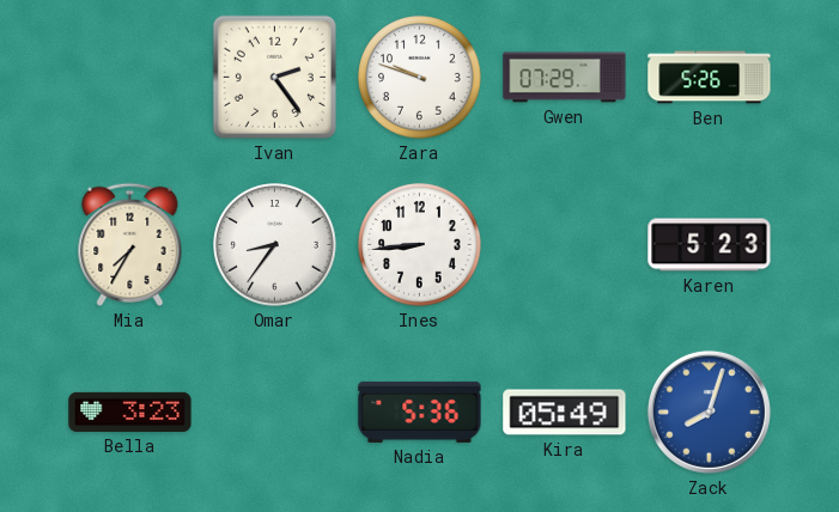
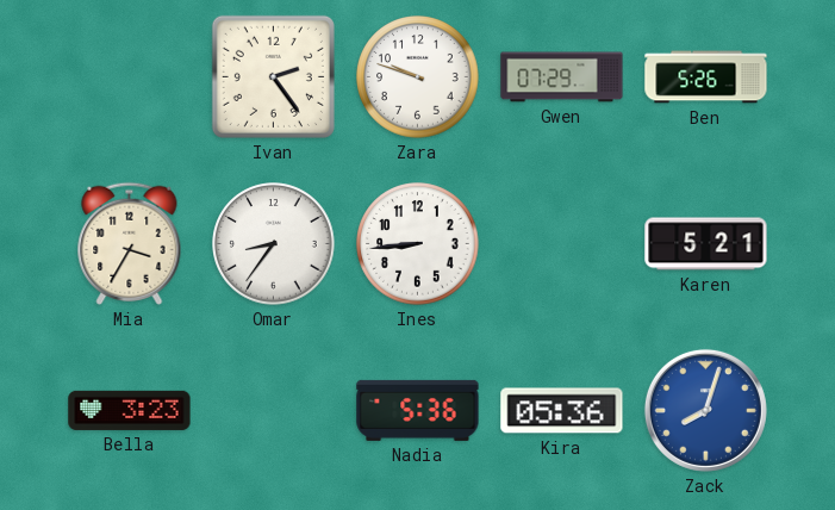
Mia: 7:35 -> 3:35 (130, 243)
Karen: 5:23 -> 5:21 (706, 244)
Kira: 05:49 -> 05:36 (562, 411)
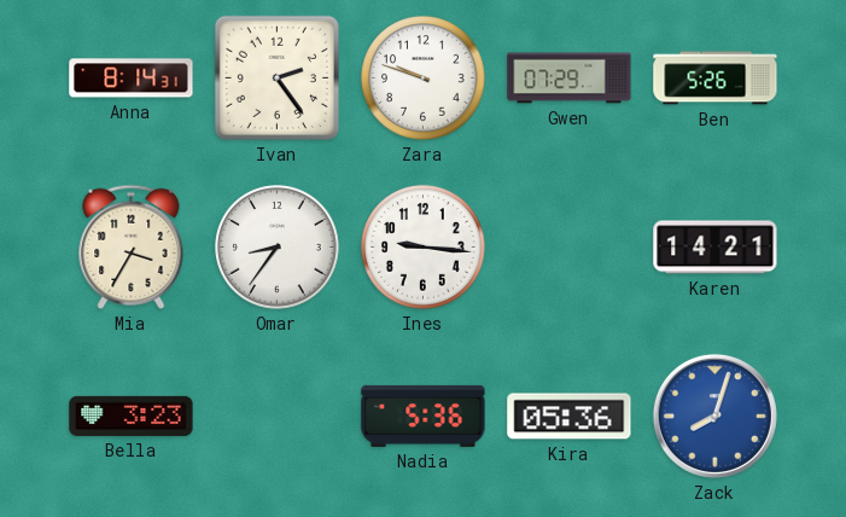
Anna: none -> 8:14 (132, 79)
Ines: 8:44 -> 9:16 (424, 248)
Karen: 5:21 -> 14:21 (716, 248)
